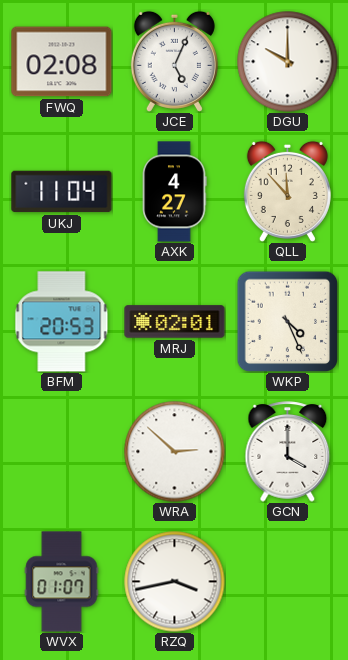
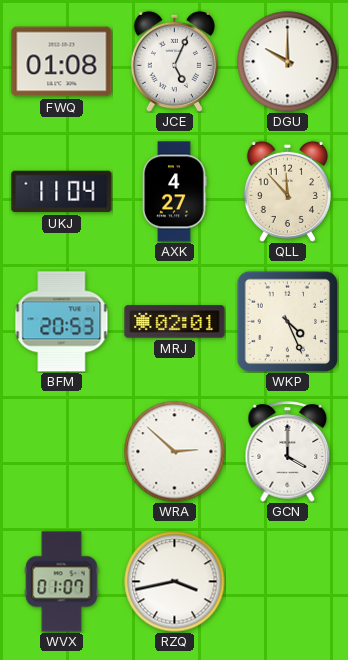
FWQ: 02:08 -> 01:08 (62, 62)
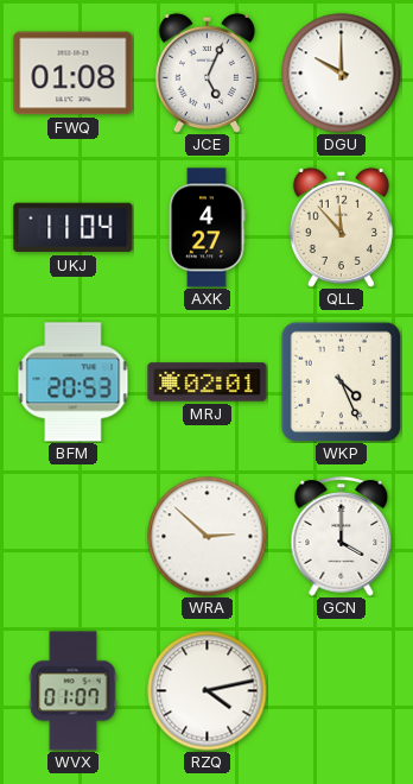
RZQ: 3:43 -> 4:13 (208, 691)
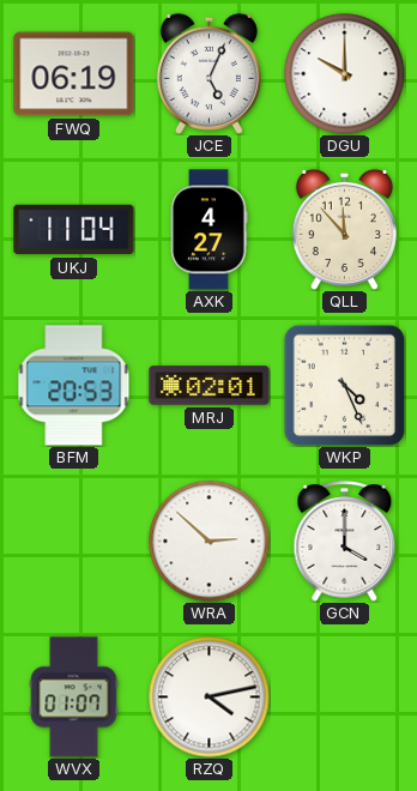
FWQ: 01:08 -> 06:19 (74, 74)
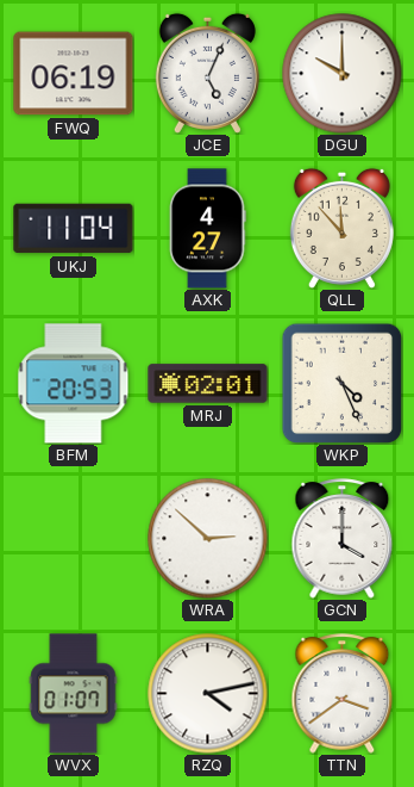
TTN: none -> 3:39 (343, 694)
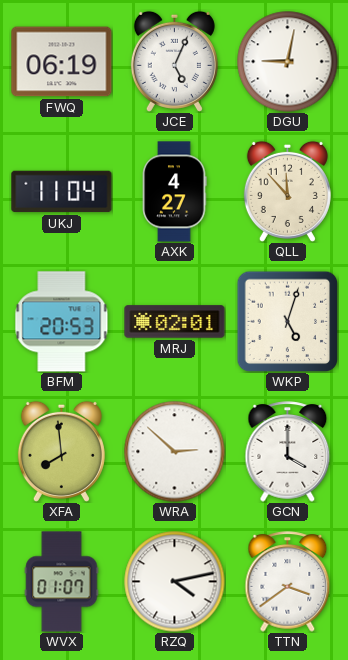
DGU: 10:00 -> 9:02 (288, 62)
WKP: 4:26 -> 5:03 (287, 321)
XFA: none -> 7:59 (61, 451)
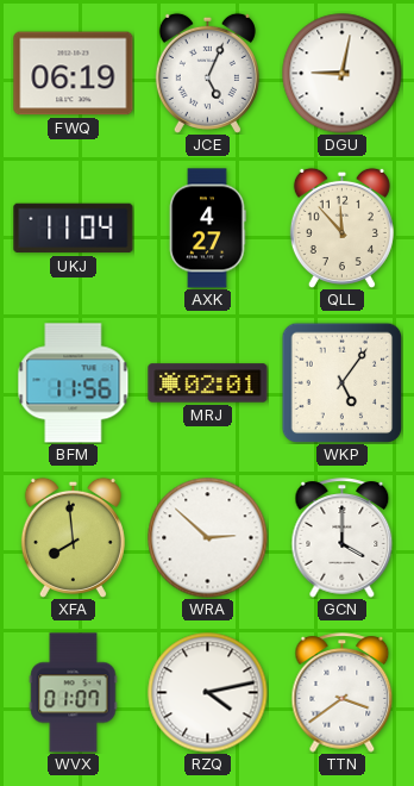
BFM: 20:53 -> 11:56 (74, 383)
WKP: 5:03 -> 5:06 (341, 382)
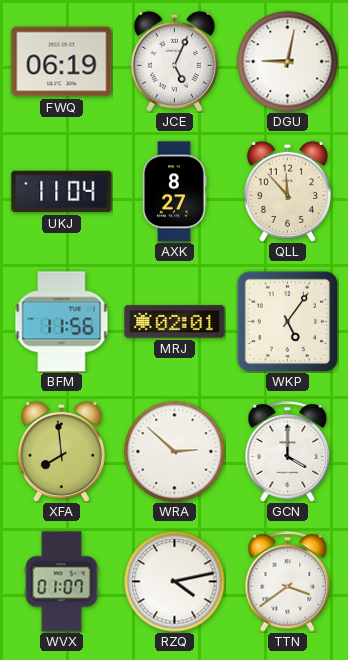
AXK: 4:27 -> 8:27 (174, 192)
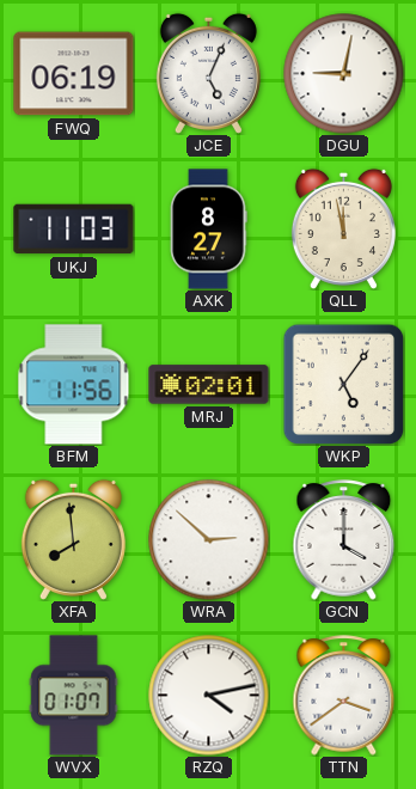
UKJ: 11:04 -> 11:03 (74, 230)
QLL: 11:53 -> 11:58 (343, 228)
